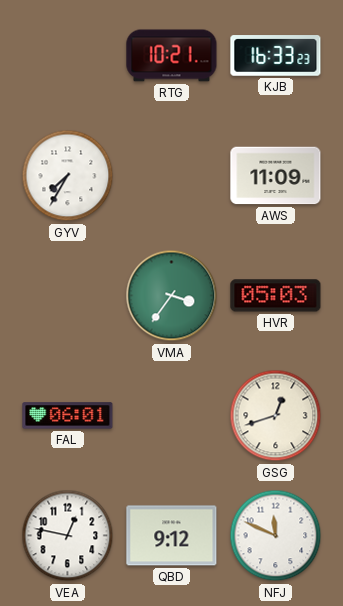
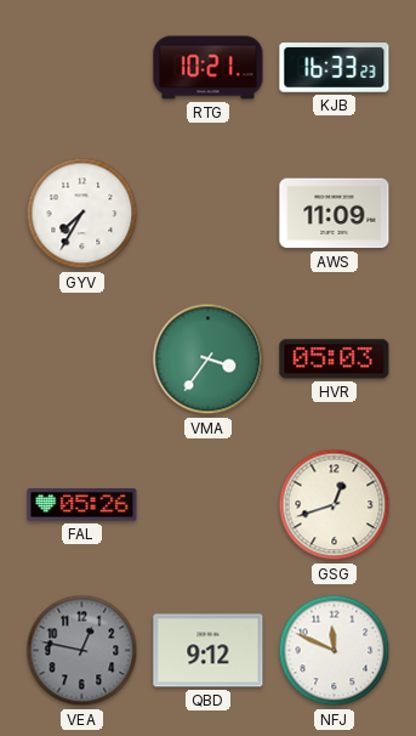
FAL: 06:01 -> 05:26 (82, 505)
VEA dial: white -> grey (82, 651)
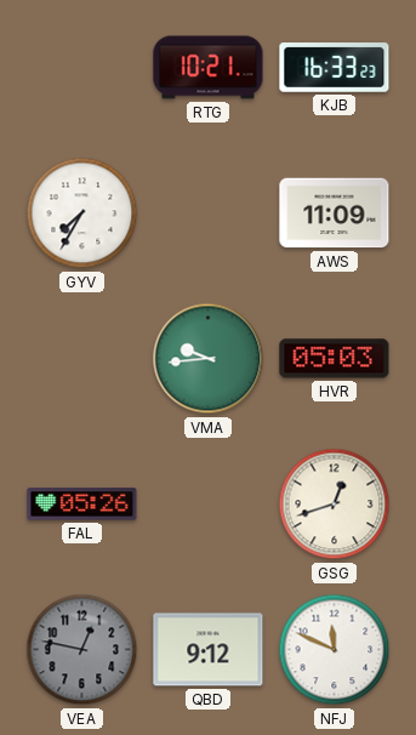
VMA: 3:36 -> 9:44 (209, 359)
